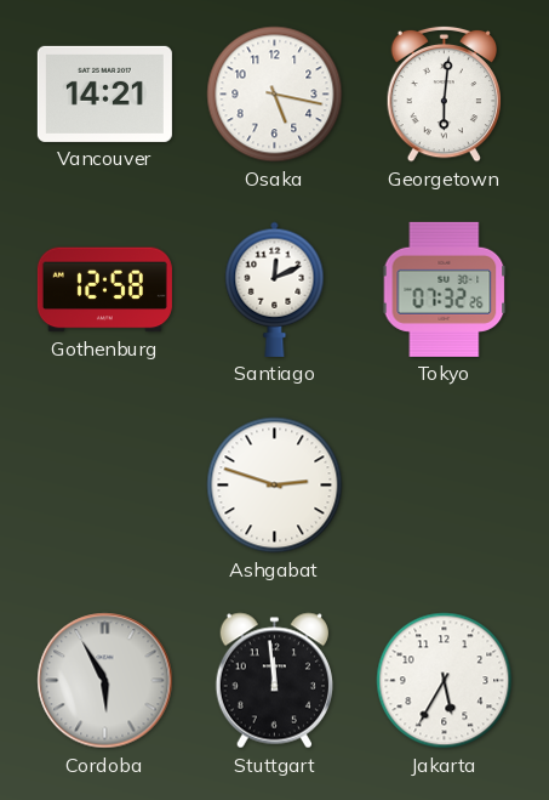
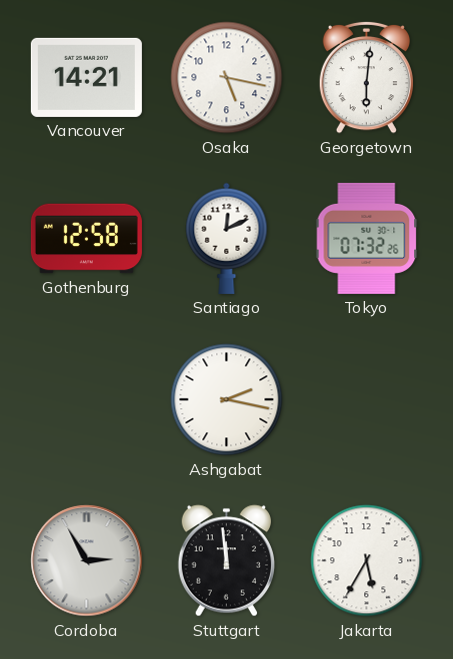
Ashgabat: 2:48 -> 2:17 (227, 400)
Cordoba: 5:55 -> 2:55 (87, 561)
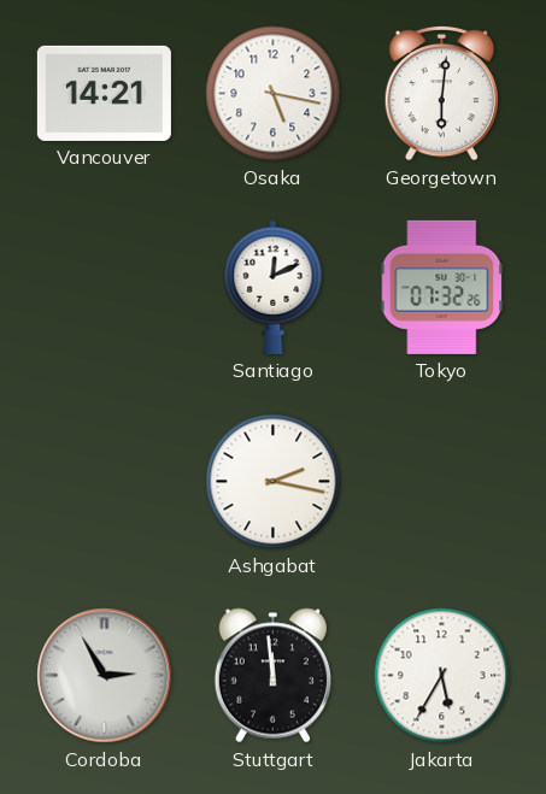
Gothenburg: 12:58 -> none (86, 239)
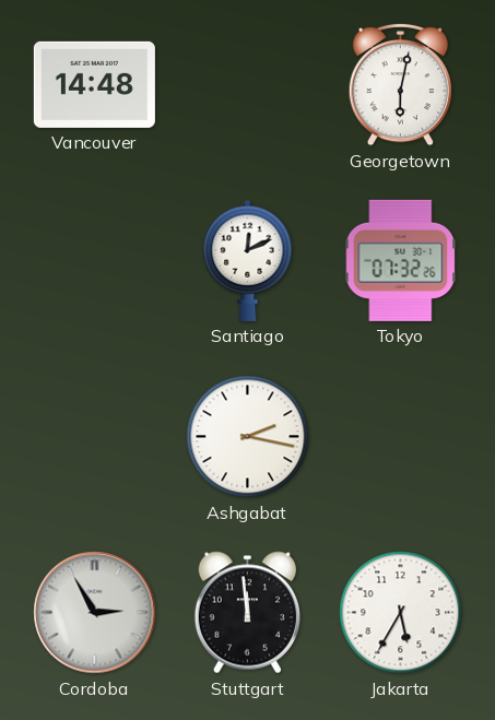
Vancouver: 14:21 -> 14:48 (94, 84)
Osaka: 5:17 -> none (274, 94)
Georgetown: 6:01 -> 6:02 (400, 84)
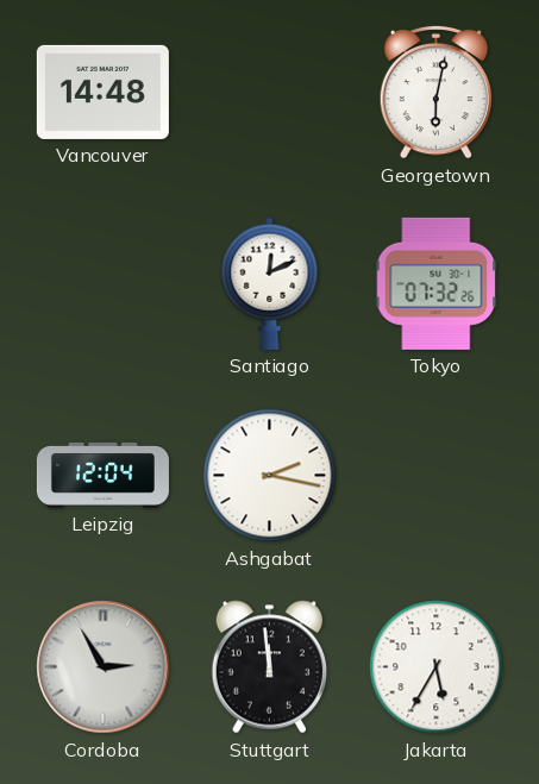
Leipzig: none -> 12:04 (102, 475)
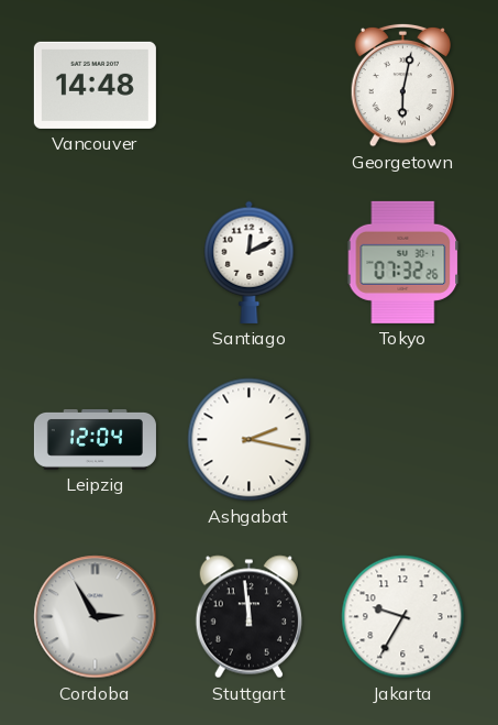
Jakarta: 5:35 -> 9:35 (403, 617)
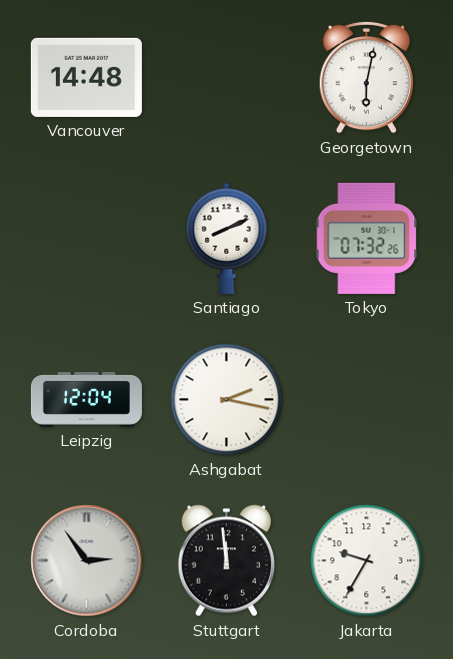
Santiago: 12:11 -> 8:11 (227, 238)
Cordoba: 2:55 -> 2:54 (87, 561)
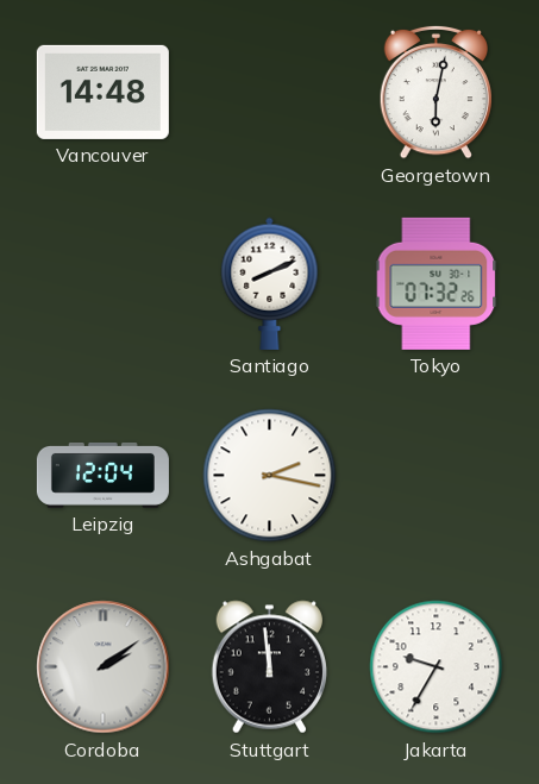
Cordoba: 2:54 -> 2:09 (104, 667)
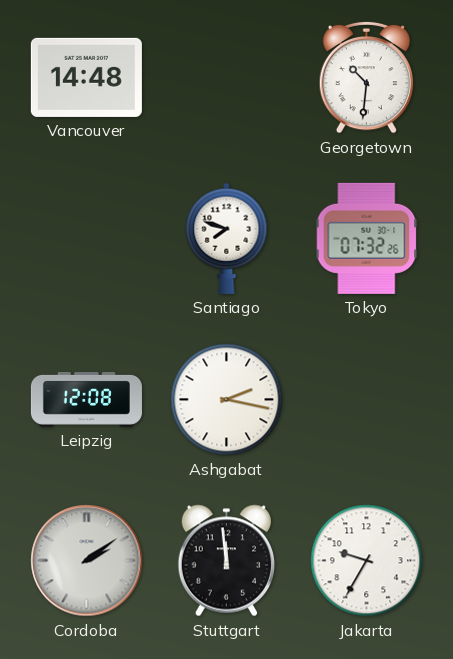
Georgetown: 6:02 -> 10:31 (366, 77)
Santiago: 8:11 -> 7:48 (227, 238)
Leipzig: 12:04 -> 12:08 (86, 399)
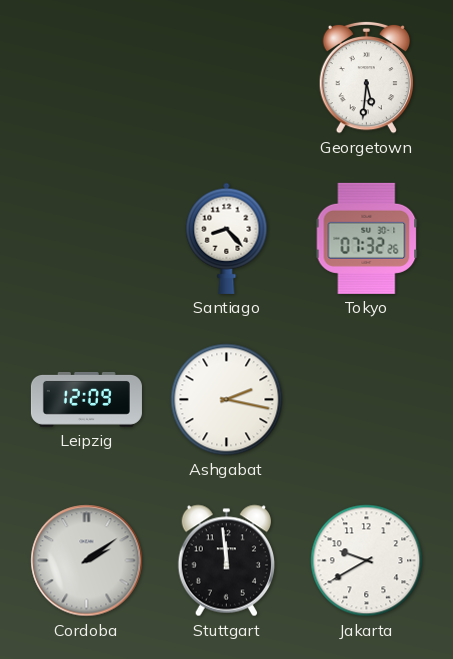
Vancouver: 14:48 -> none (86, 77)
Georgetown: 10:31 -> 5:31 (366, 77)
Santiago: 7:48 -> 8:23 (227, 238)
Leipzig: 12:08 -> 12:09 (86, 399)
Jakarta: 9:35 -> 9:40 (367, 561)
